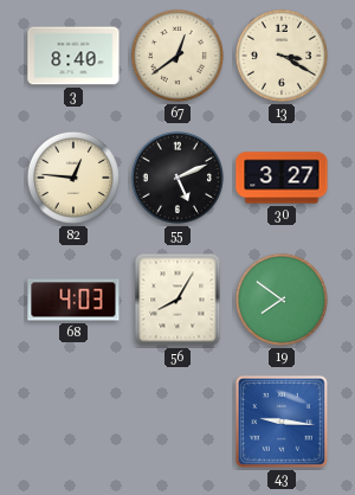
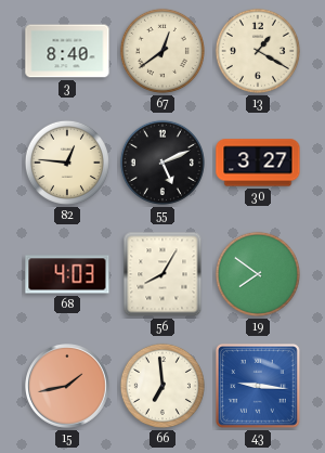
13: 3:20 -> 1:20 (258, 51)
15: none -> 1:43 (68, 387)
66: none -> 6:59 (162, 386)
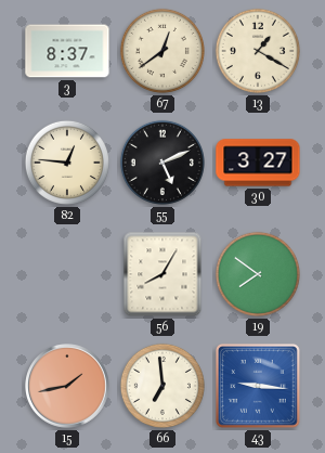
3: 8:40 -> 8:37 (67, 51)
68: 4:03 -> none (67, 274)
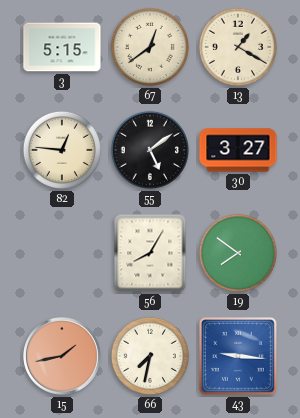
3: 8:37 -> 5:15 (62, 47)
55: 5:11 -> 5:09 (150, 150)
66: 6:59 -> 7:32 (150, 356)
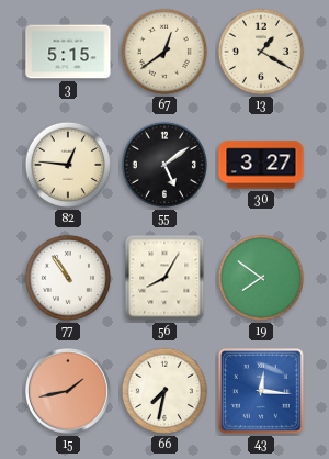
77: none -> 10:54 (68, 278)
43: 9:16 -> 12:16 (261, 391)
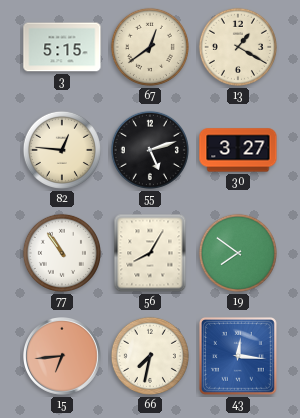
55: 5:09 -> 5:12 (150, 150)
15: 1:43 -> 6:44 (63, 357)
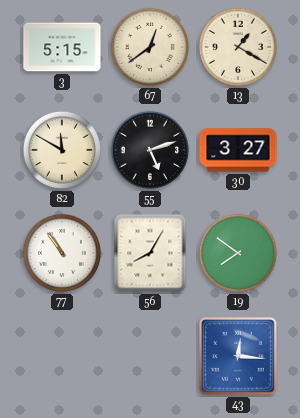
82: 12:46 -> 11:50 (62, 150)
15: 6:44 -> none (63, 357)
66: 7:32 -> none (150, 356)
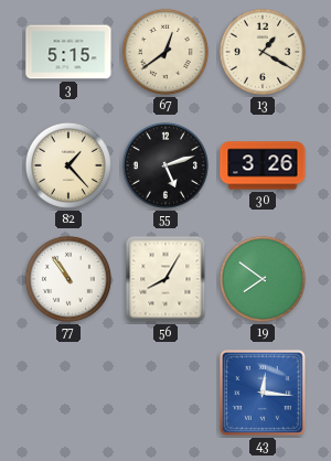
82: 11:50 -> 1:23 (68, 165)
30: 3:27 -> 3:26 (263, 165)
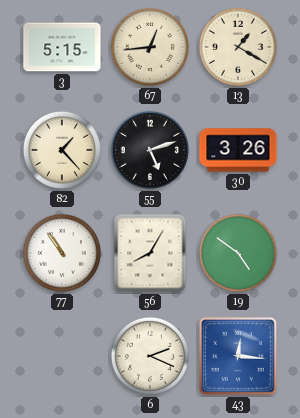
67: 12:39 -> 12:44 (150, 47)
19: 7:51 -> 4:51 (238, 253)
6: none -> 2:19 (150, 356)
